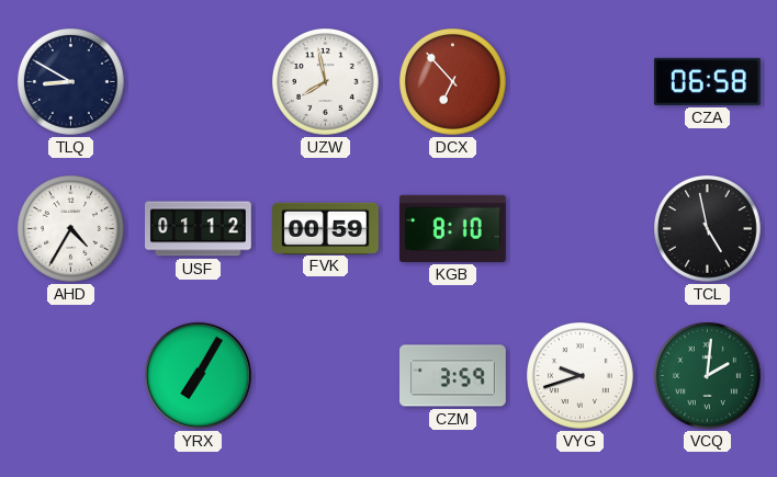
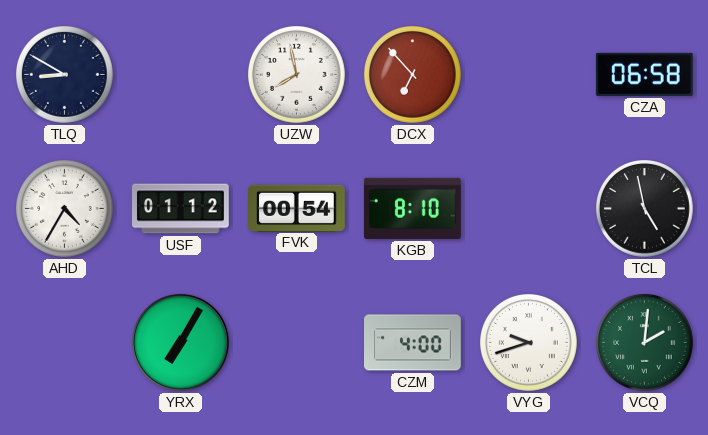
FVK: 00:59 -> 00:54 (297, 208)
CZM: 3:59 -> 4:00 (413, 343)
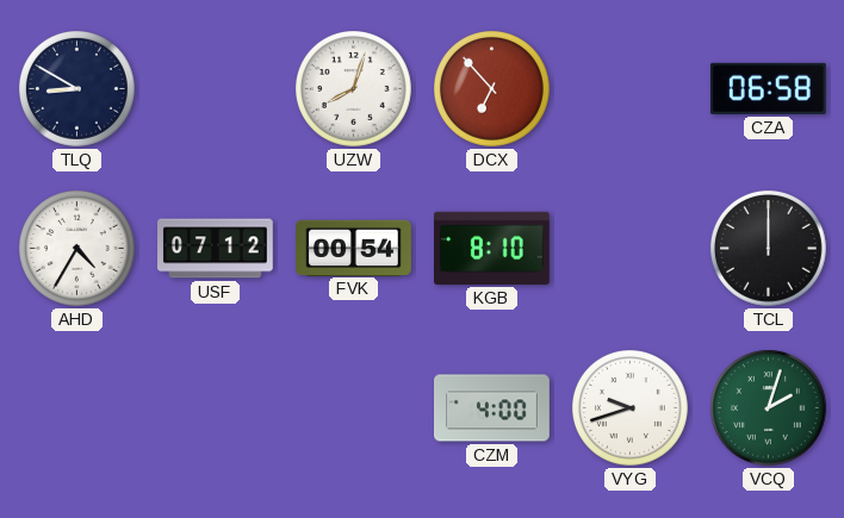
UZW: 7:58 -> 8:03 (354, 89)
USF: 01:12 -> 07:12 (216, 249)
TCL: 4:58 -> 12:00 (769, 249)
YRX: 7:05 -> none (180, 342)
VCQ: 2:01 -> 2:03 (769, 408)
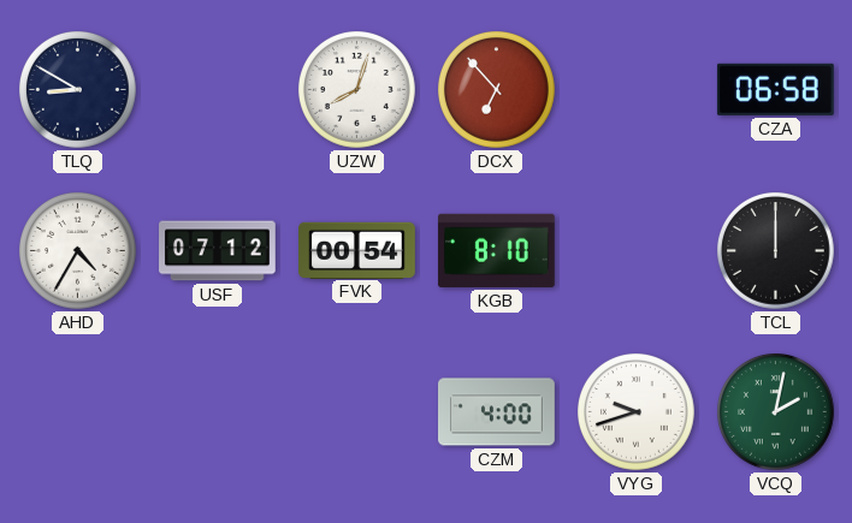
VCQ: 2:03 -> 2:02 (776, 412)
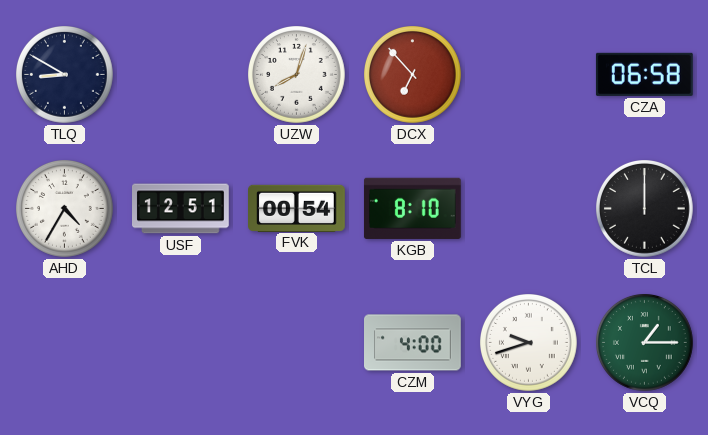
USF: 07:12 -> 12:51 (181, 209)
VCQ: 2:02 -> 1:15 (645, 343)
